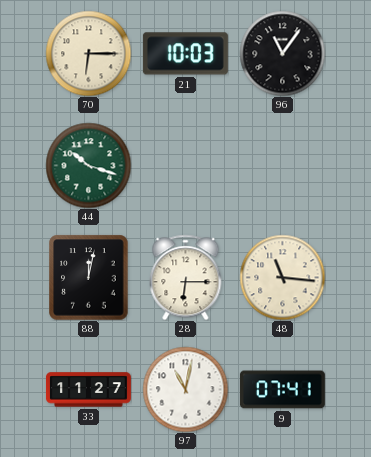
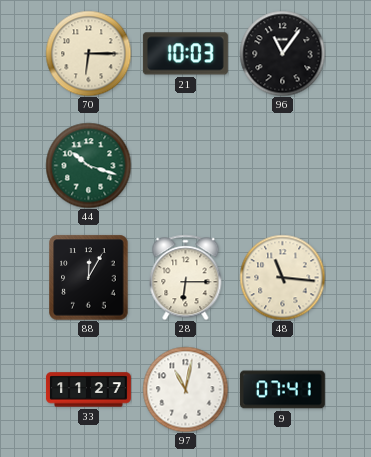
88: 12:02 -> 12:05 (89, 277)
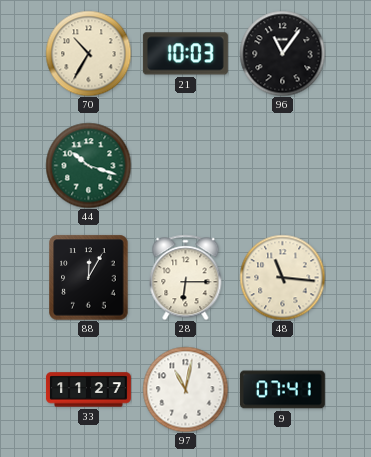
70: 6:15 -> 10:35 (88, 53)
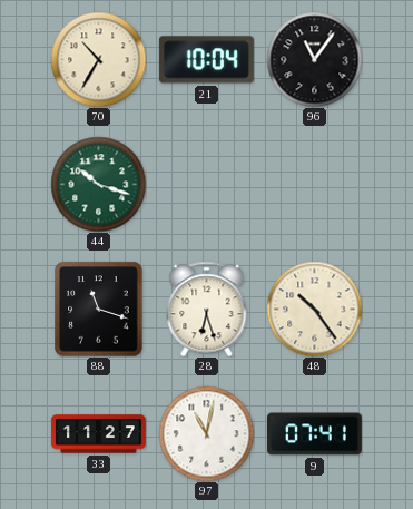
21: 10:03 -> 10:04 (206, 60)
88: 12:05 -> 11:18 (99, 309)
28: 6:15 -> 6:27 (207, 309)
48: 11:16 -> 10:24 (314, 309)
